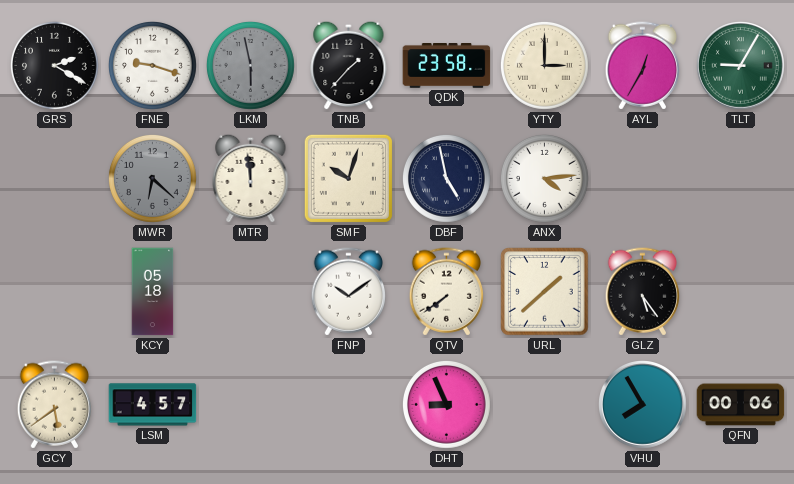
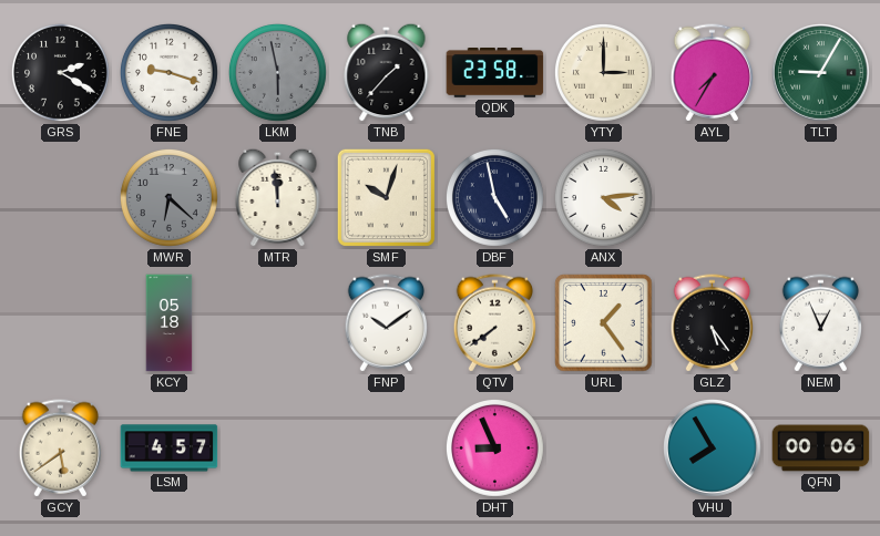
AYL: 12:35 -> 7:35 (712, 73)
URL: 1:38 -> 1:24 (604, 323)
NEM: none -> 12:56 (820, 323)
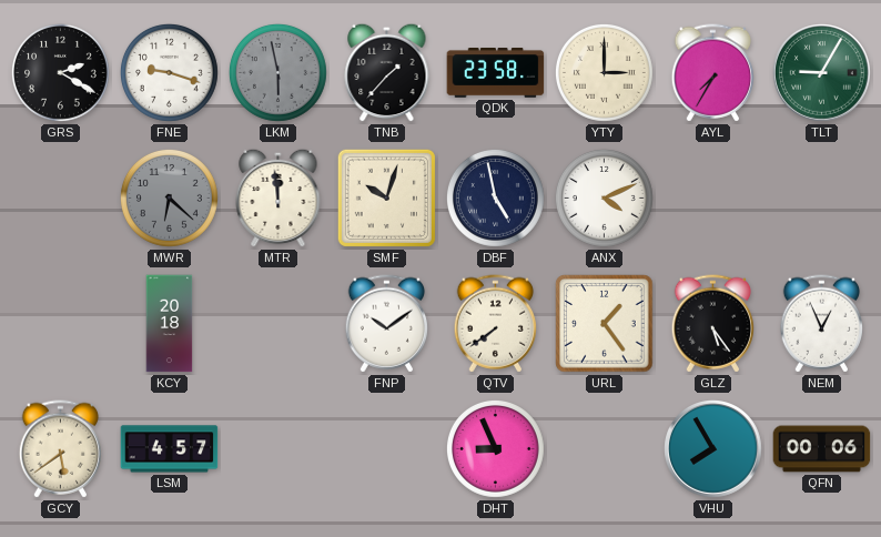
ANX: 4:14 -> 4:11 (605, 199)
KCY: 05:18 -> 20:18 (170, 324)
